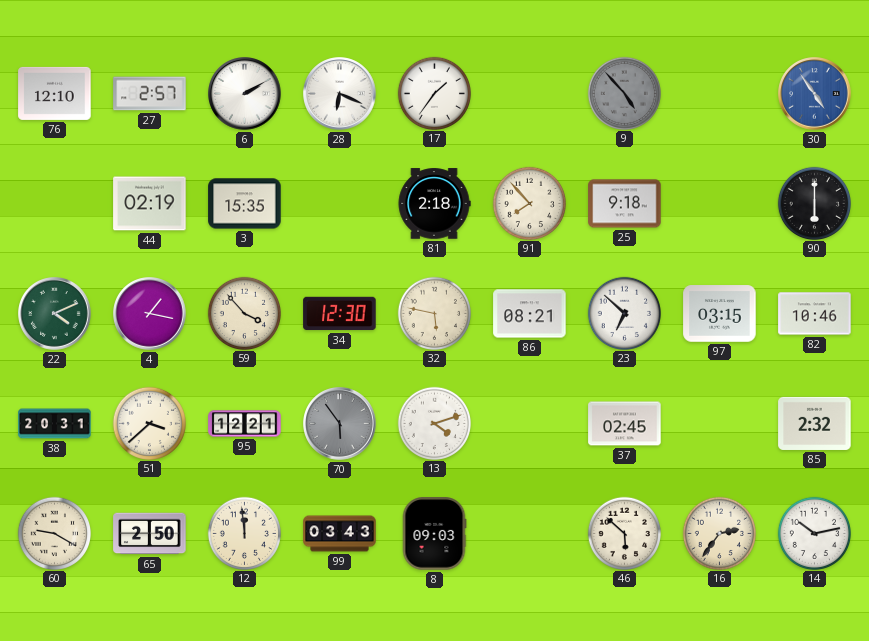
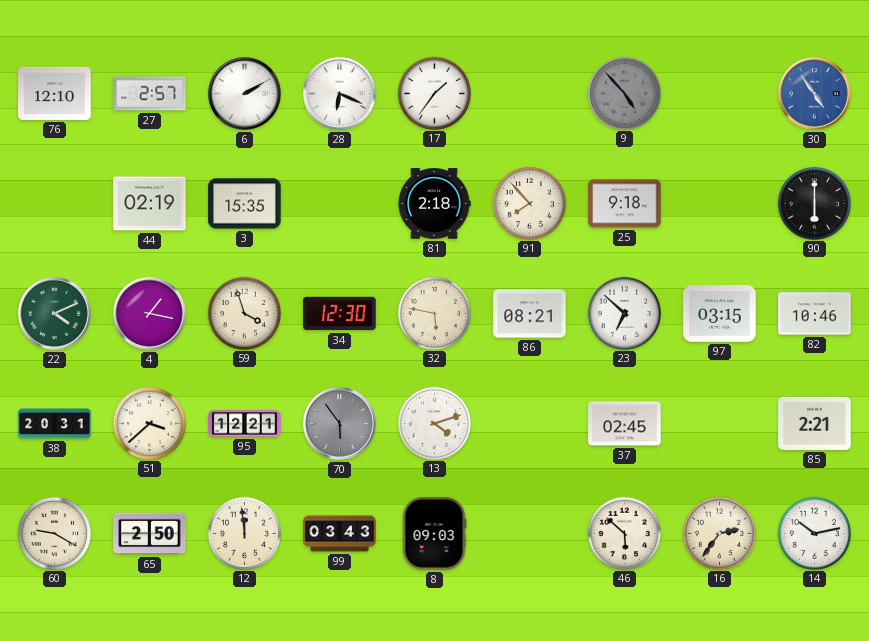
59: 3:53 -> 3:57 (244, 313)
85: 2:32 -> 2:21 (815, 423)
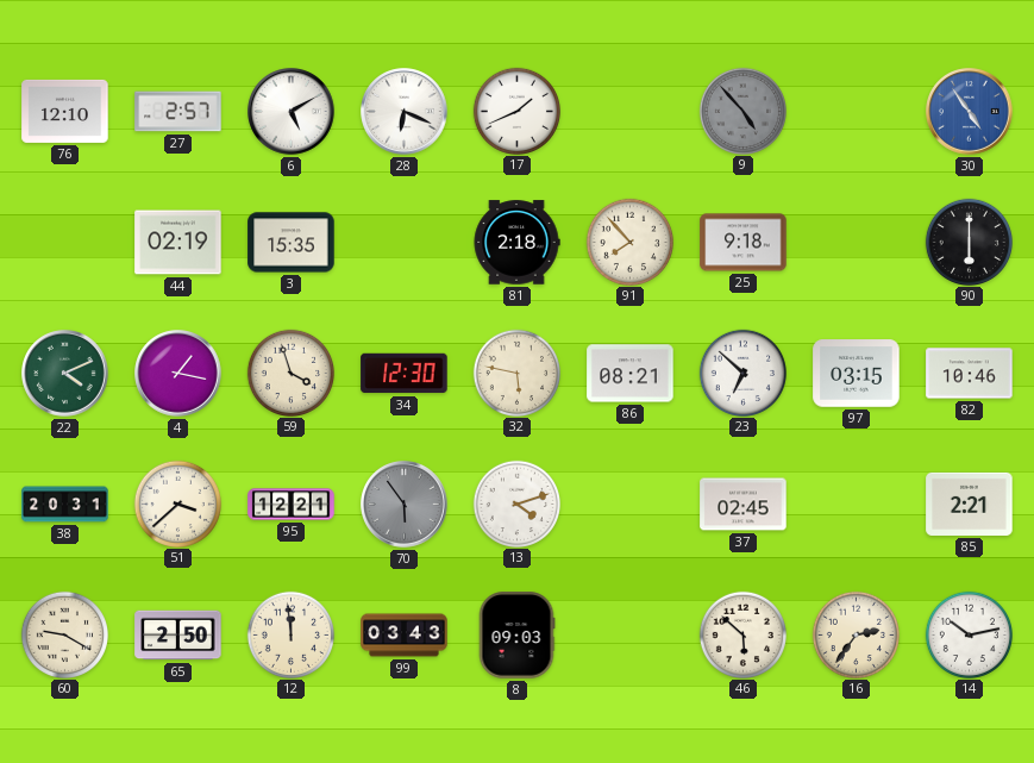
6: 2:10 -> 5:10 (292, 112)
17: 1:36 -> 1:41 (516, 111)
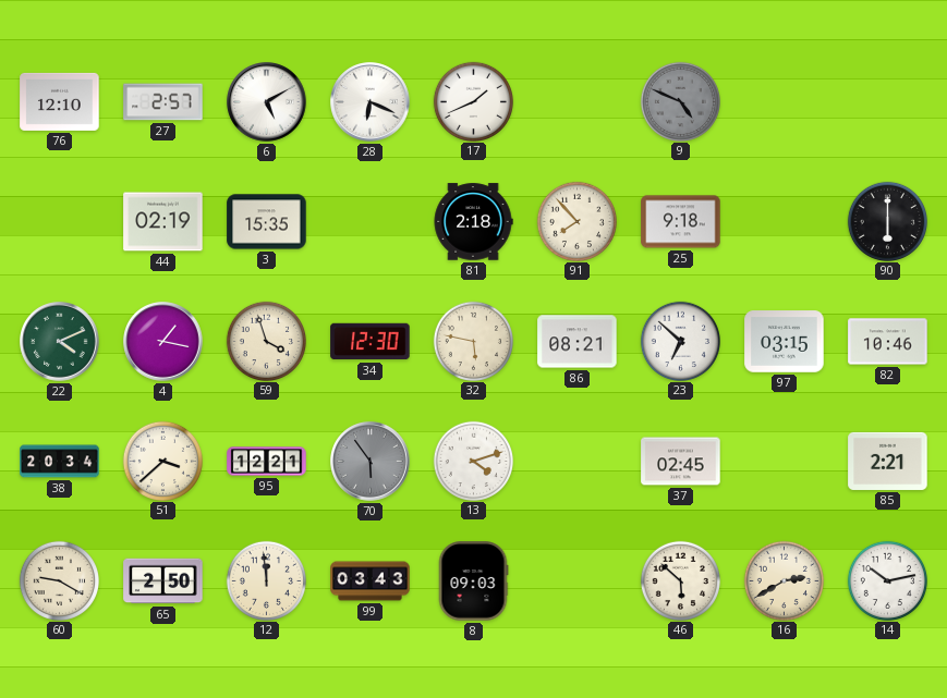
9: 4:53 -> 4:49 (680, 101)
30: 4:54 -> none (970, 112)
38: 20:31 -> 20:34 (60, 462)
16: 2:36 -> 2:40 (784, 580)
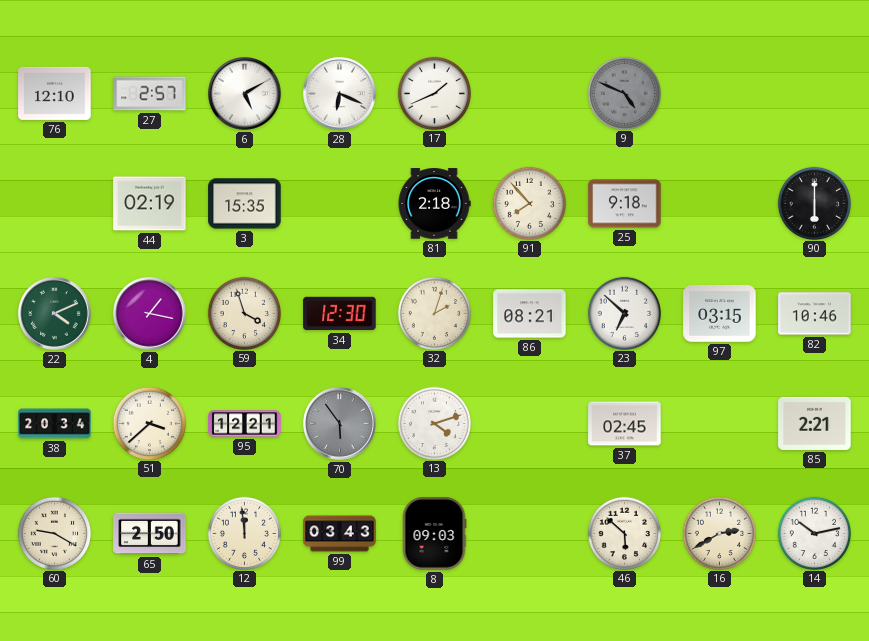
32: 5:47 -> 2:03 (434, 313)
